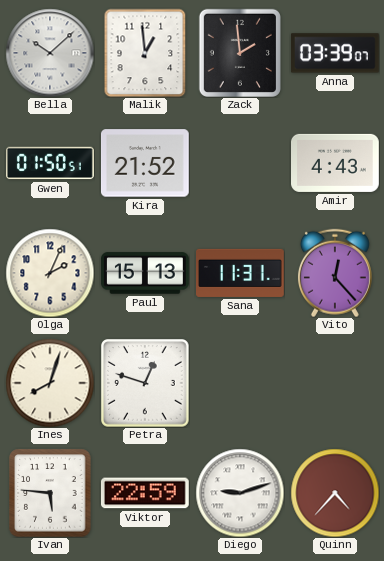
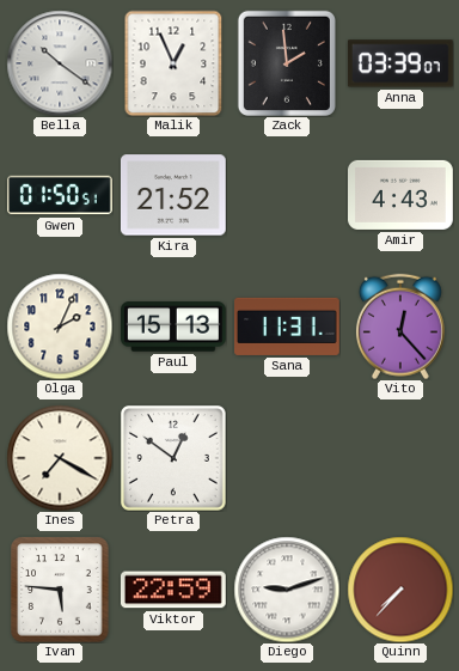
Bella: 10:08 -> 10:21 (60, 63)
Malik: 12:59 -> 12:56 (173, 63)
Ines: 8:03 -> 7:20 (60, 458)
Petra: 12:48 -> 12:51 (173, 458)
Quinn: 4:37 -> 7:37 (400, 590)
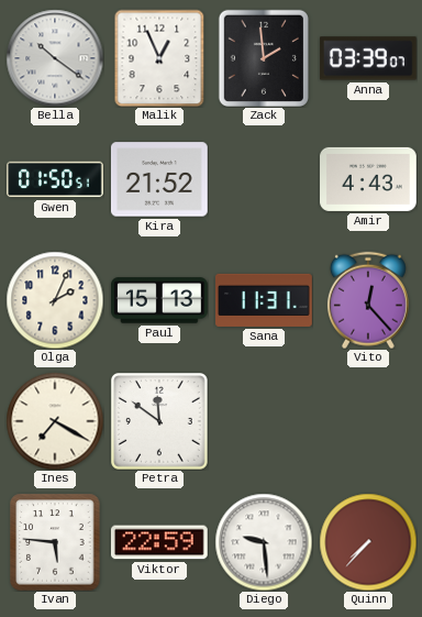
Petra: 12:51 -> 11:51 (159, 421)
Diego: 9:12 -> 9:29 (264, 542)
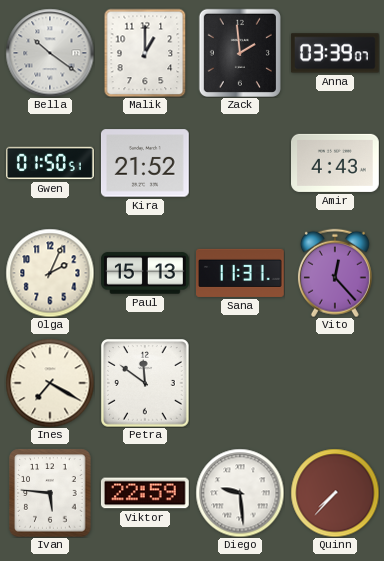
Malik: 12:56 -> 1:00 (145, 53)
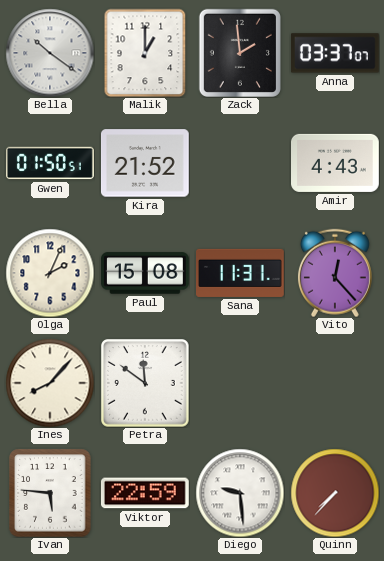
Anna: 03:39 -> 03:37 (335, 53)
Paul: 15:13 -> 15:08 (145, 273)
Ines: 7:20 -> 8:07 (50, 383)
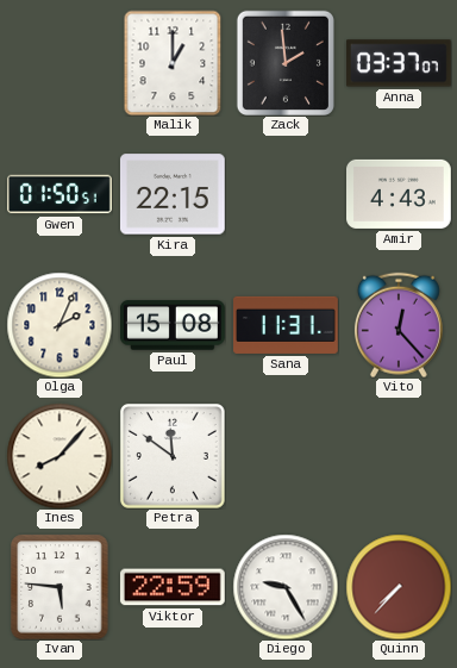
Bella: 10:21 -> none (50, 53)
Kira: 21:52 -> 22:15 (173, 194)
Diego: 9:29 -> 9:25 (286, 587)
